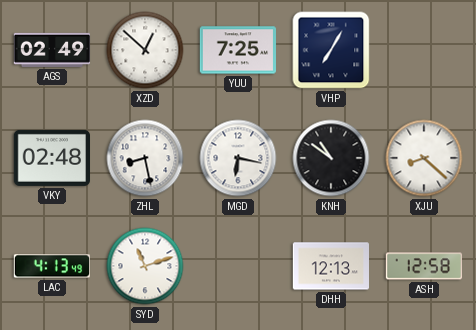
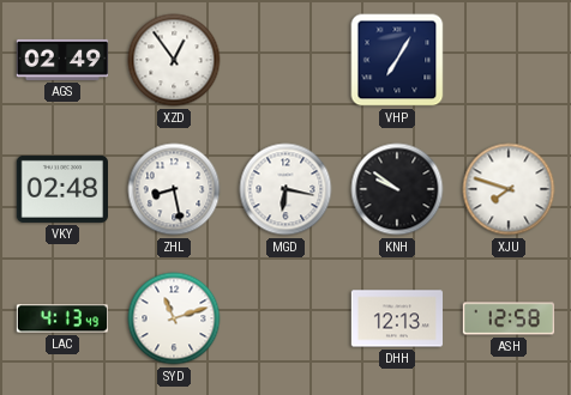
XZD: 12:52 -> 12:54 (174, 60)
YUU: 7:25 -> none (238, 50)
KNH: 10:51 -> 9:51 (397, 189)
XJU: 8:22 -> 7:48 (509, 189)
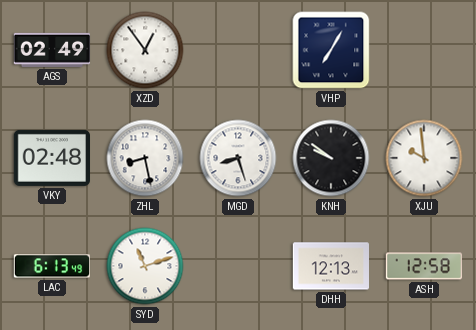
MGD: 6:17 -> 8:27 (238, 158)
XJU: 7:48 -> 9:59 (424, 158)
LAC: 4:13 -> 6:13 (51, 266)
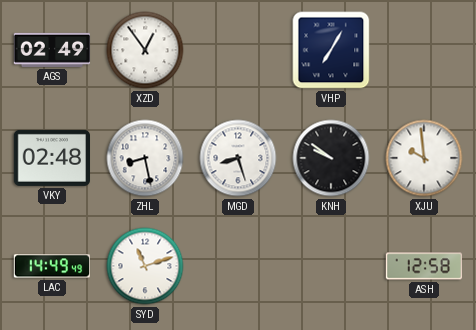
LAC: 6:13 -> 14:49 (51, 266)
DHH: 12:13 -> none (331, 266)
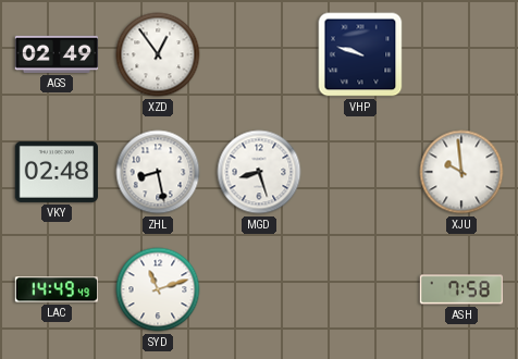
VHP: 7:05 -> 9:48 (360, 54)
KNH: 9:51 -> none (331, 158)
ASH: 12:58 -> 7:58 (461, 289)
